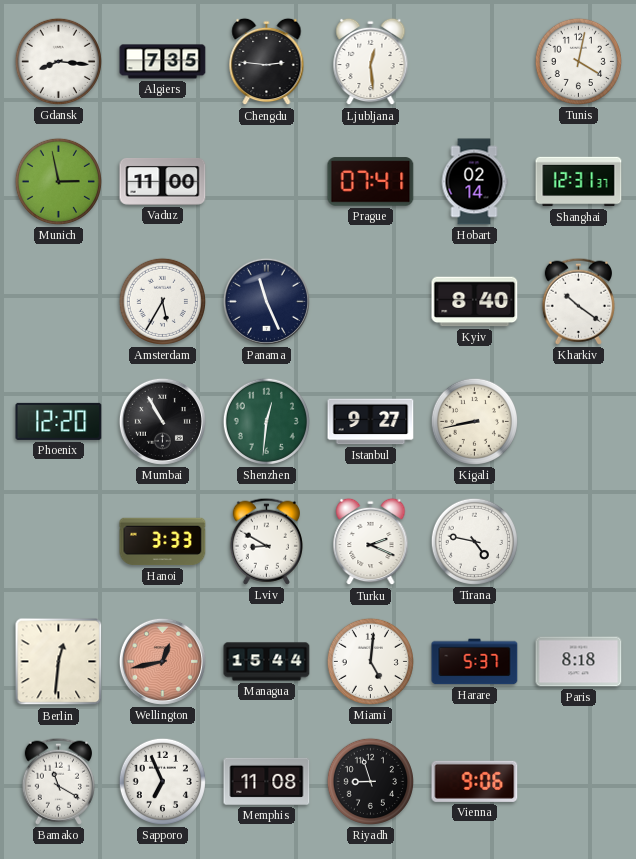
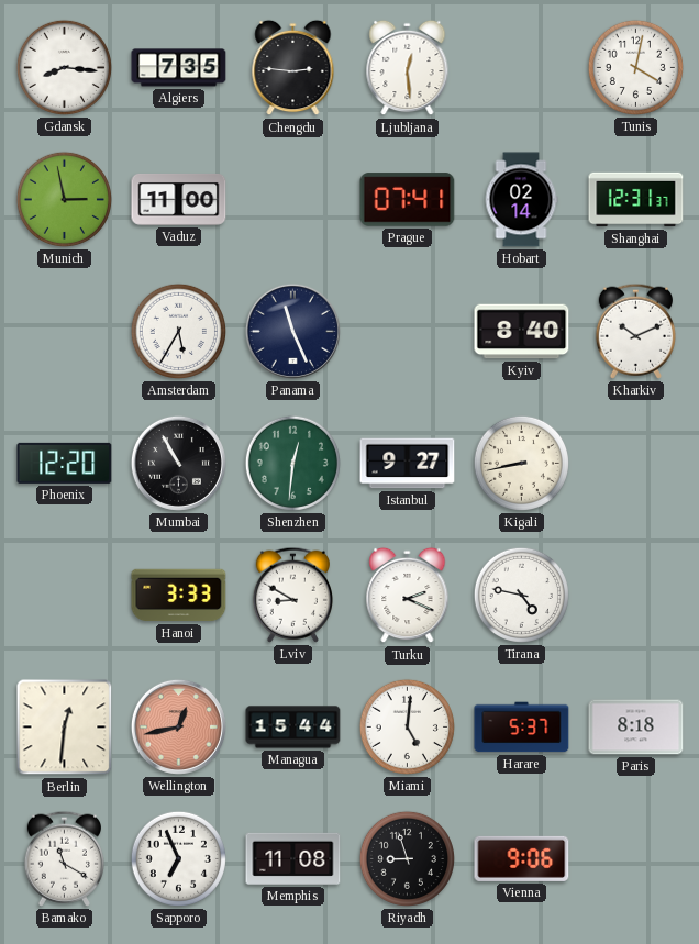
Kharkiv: 10:21 -> 10:11 (635, 331)
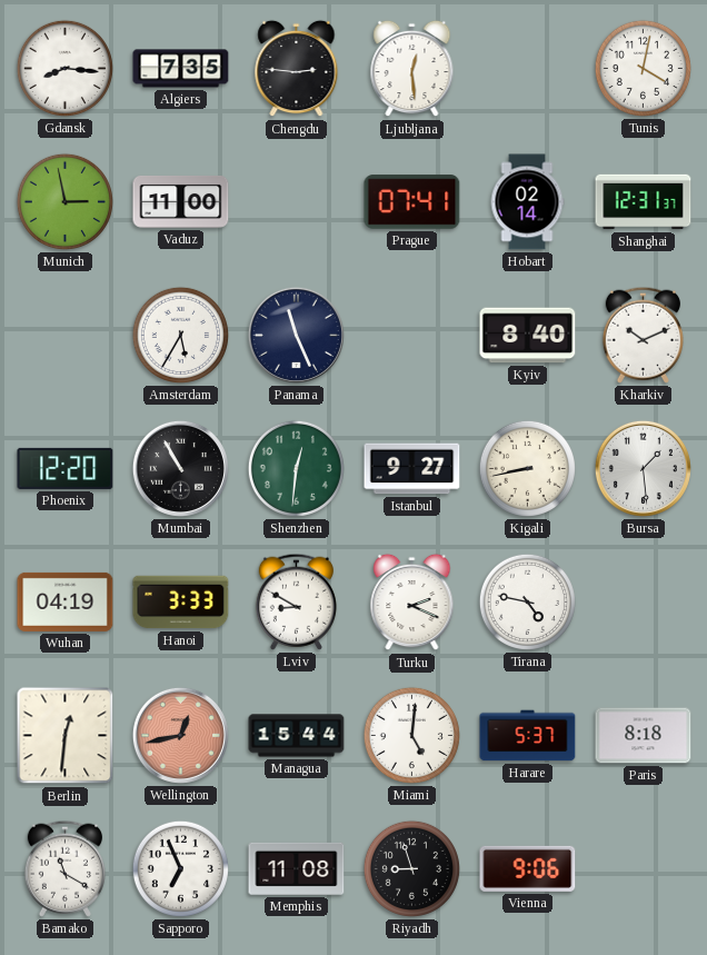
Bursa: none -> 1:29 (643, 468)
Wuhan: none -> 04:19 (66, 601)
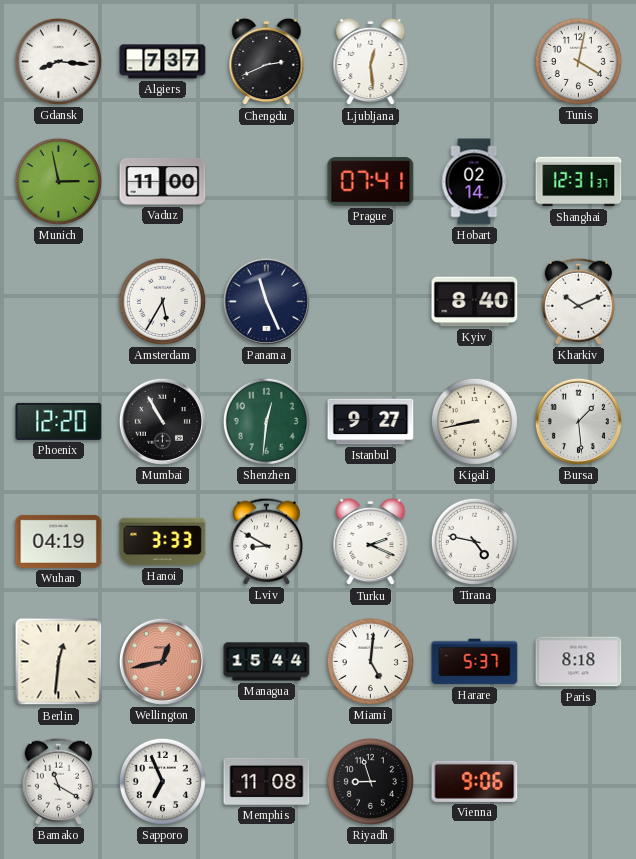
Algiers: 7:35 -> 7:37 (163, 62)
Chengdu: 2:46 -> 2:41 (267, 62)
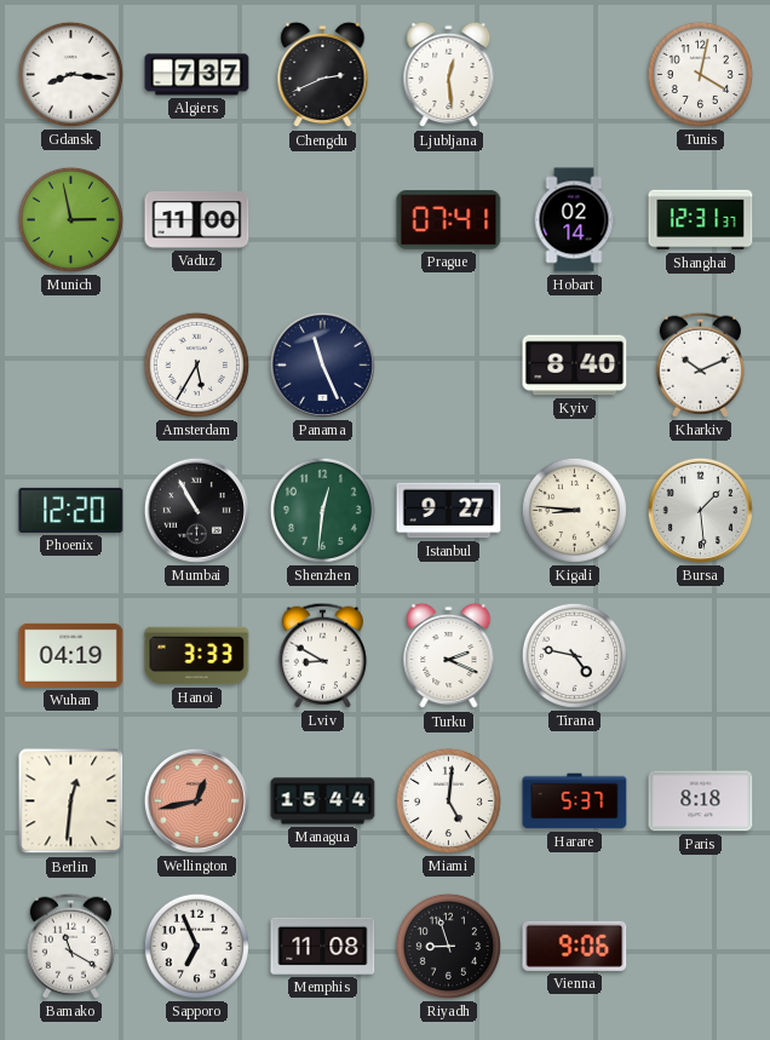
Kigali: 8:43 -> 8:46 (574, 510)
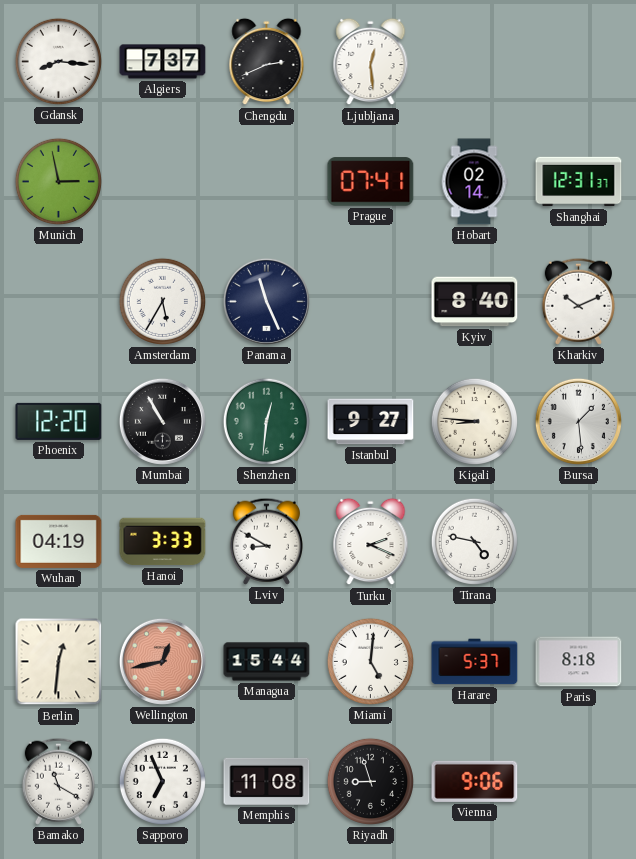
Tunis: 4:02 -> none (700, 74)
Vaduz: 11:00 -> none (197, 220)
